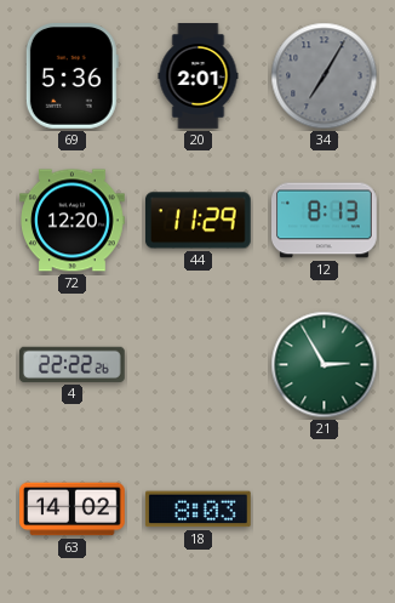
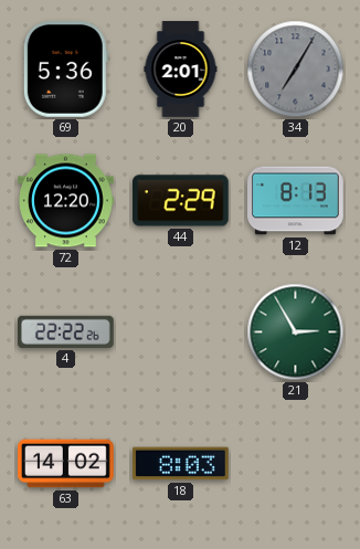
44: 11:29 -> 2:29 (181, 201)
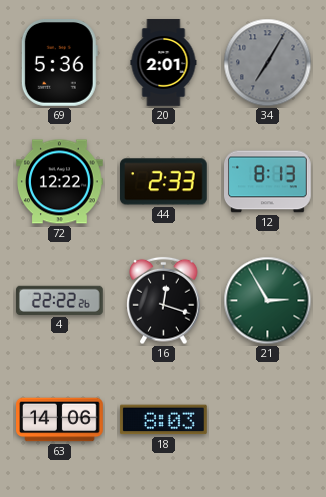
72: 12:20 -> 12:22 (60, 182)
44: 2:29 -> 2:33 (164, 182)
16: none -> 12:18 (164, 301)
63: 14:02 -> 14:06 (60, 420)
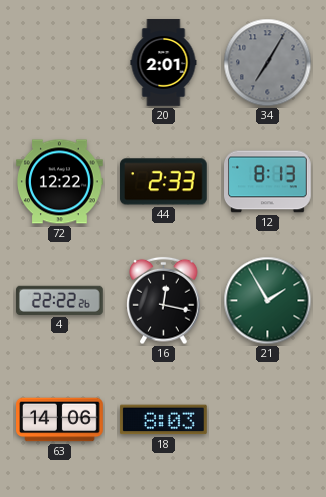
69: 5:36 -> none (59, 63)
16: 12:18 -> 12:17 (164, 301)
21: 2:55 -> 1:55 (268, 301)
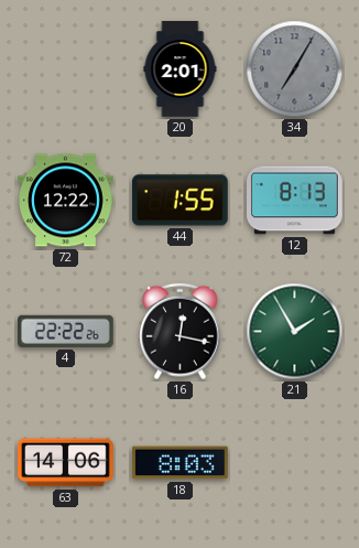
44: 2:33 -> 1:55 (181, 201)
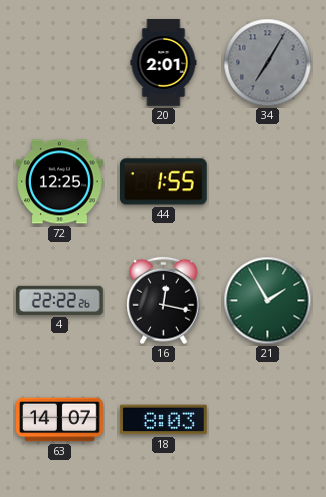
72: 12:22 -> 12:25 (60, 182)
12: 8:13 -> none (295, 201)
63: 14:06 -> 14:07 (60, 420)
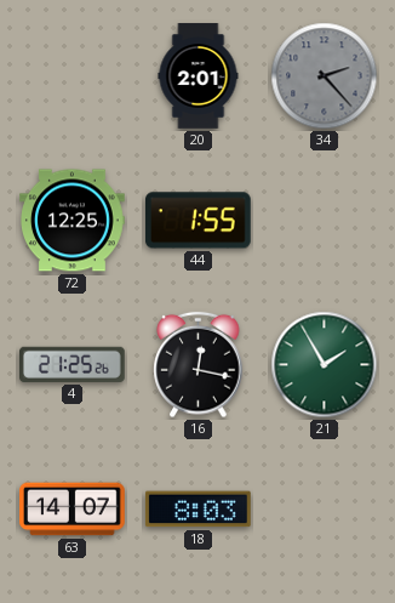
34: 7:05 -> 2:23 (325, 76)
4: 22:22 -> 21:25 (73, 364)
